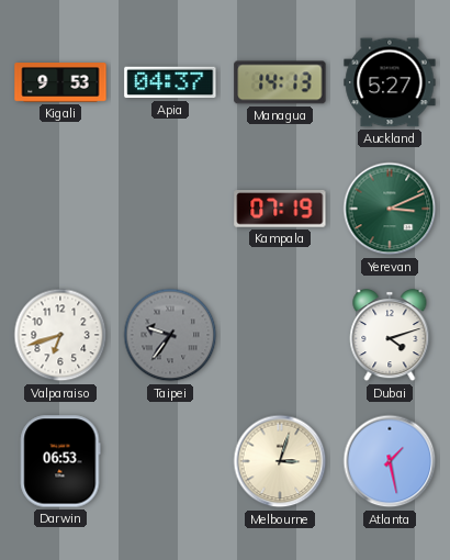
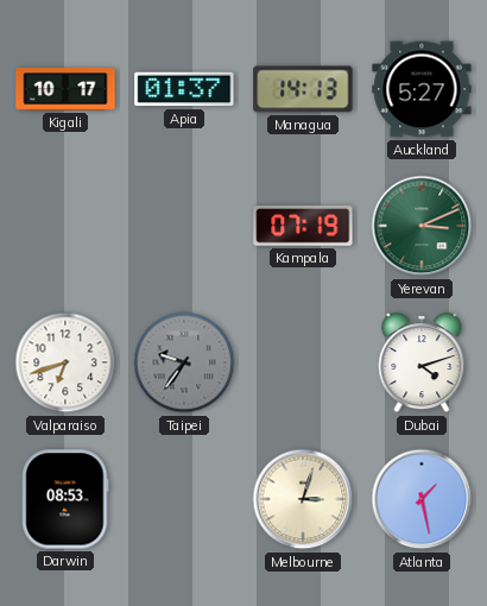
Kigali: 9:53 -> 10:17 (65, 90)
Apia: 04:37 -> 01:37 (184, 89)
Darwin: 06:53 -> 08:53 (65, 499)
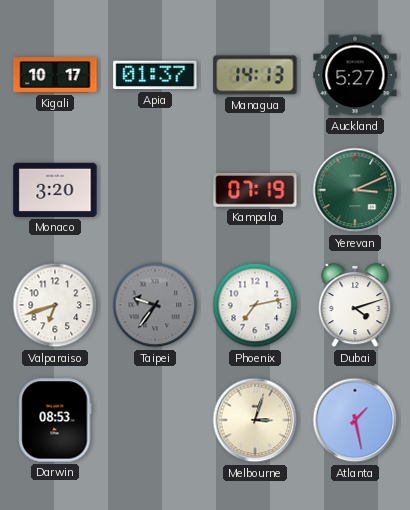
Monaco: none -> 3:20 (55, 190)
Phoenix: none -> 7:13 (255, 305)
